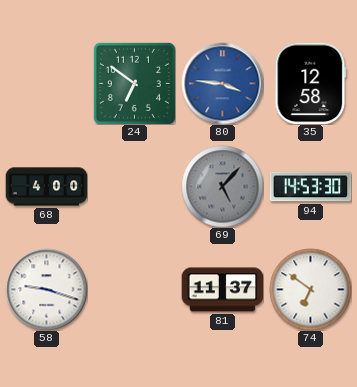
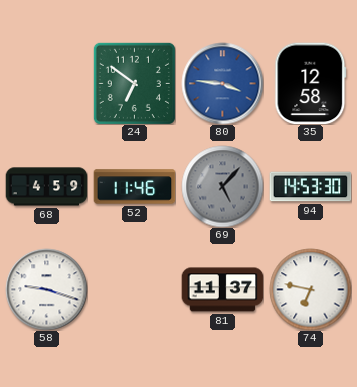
68: 4:00 -> 4:59 (46, 187)
52: none -> 11:46 (134, 187)
74: 6:51 -> 6:47 (310, 289)
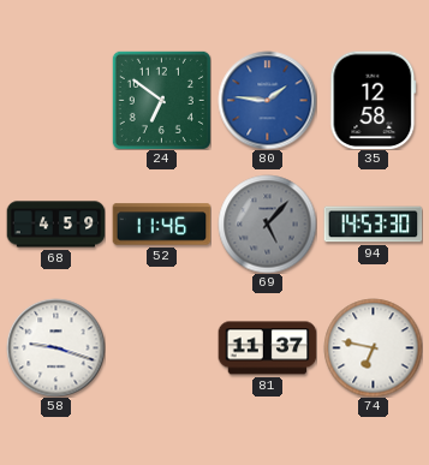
80: 3:46 -> 1:46 (267, 100)
